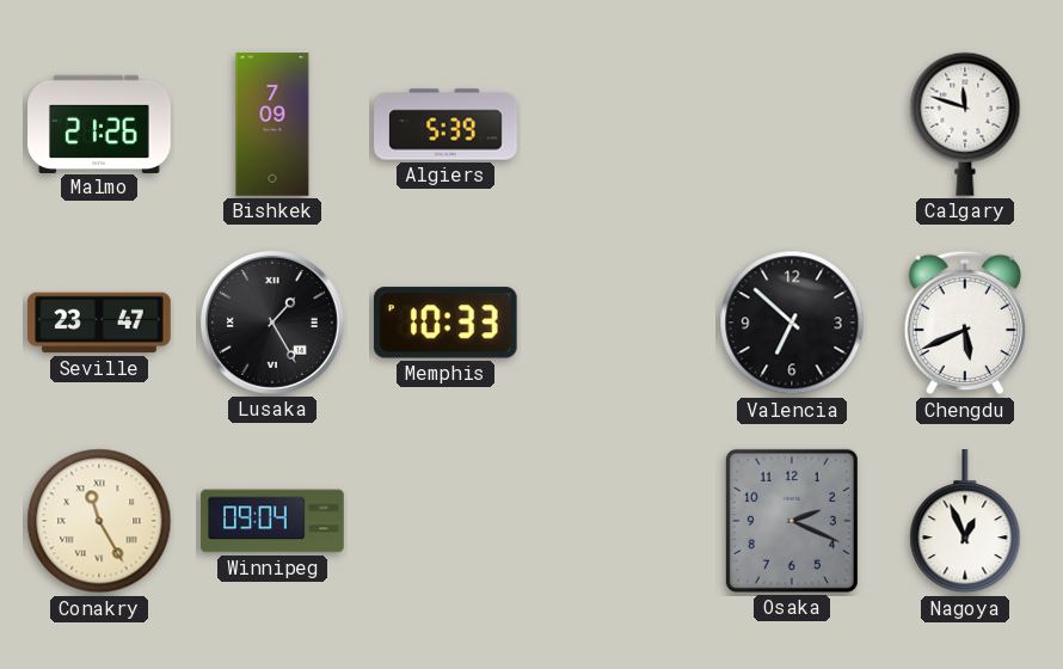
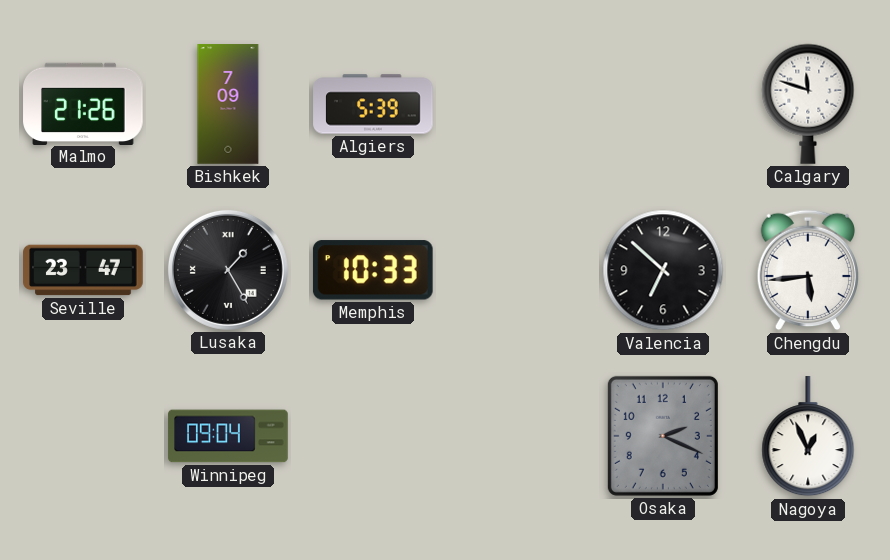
Chengdu: 5:41 -> 5:44 (807, 270)
Conakry: 11:25 -> none (99, 521)
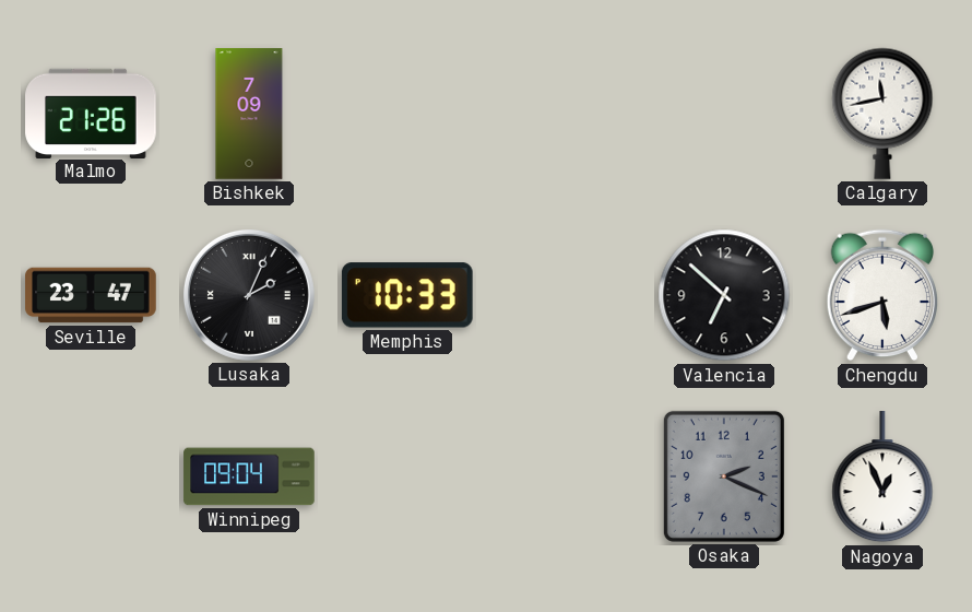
Algiers: 5:39 -> none (373, 104)
Calgary: 11:48 -> 11:43 (882, 114)
Lusaka: 1:25 -> 2:04 (249, 295)
Chengdu: 5:44 -> 5:42 (881, 295)
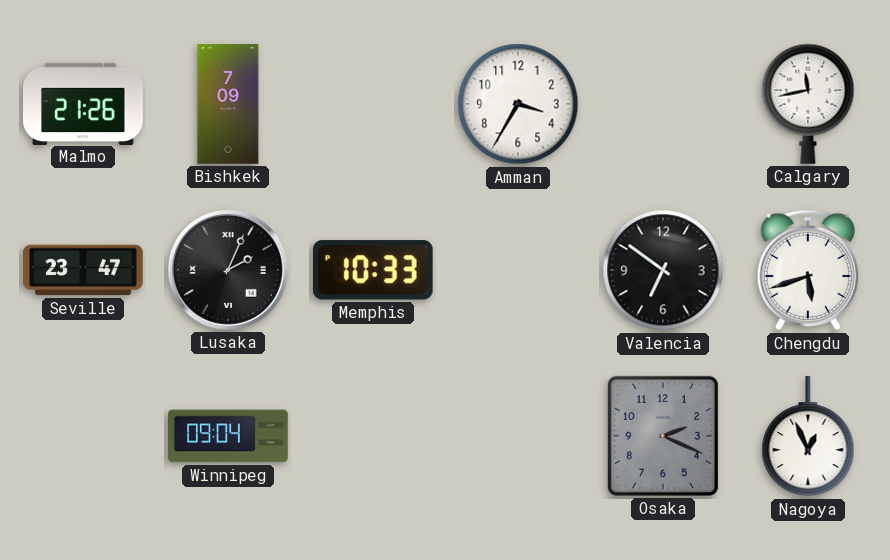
Amman: none -> 3:35 (518, 104)
Valencia: 6:52 -> 6:51 (663, 270)
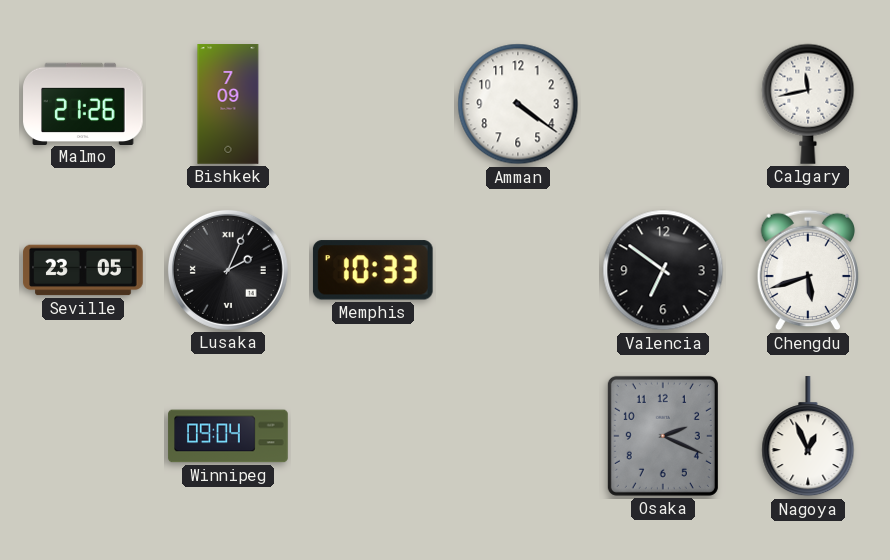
Amman: 3:35 -> 4:21 (518, 104)
Seville: 23:47 -> 23:05 (83, 270)
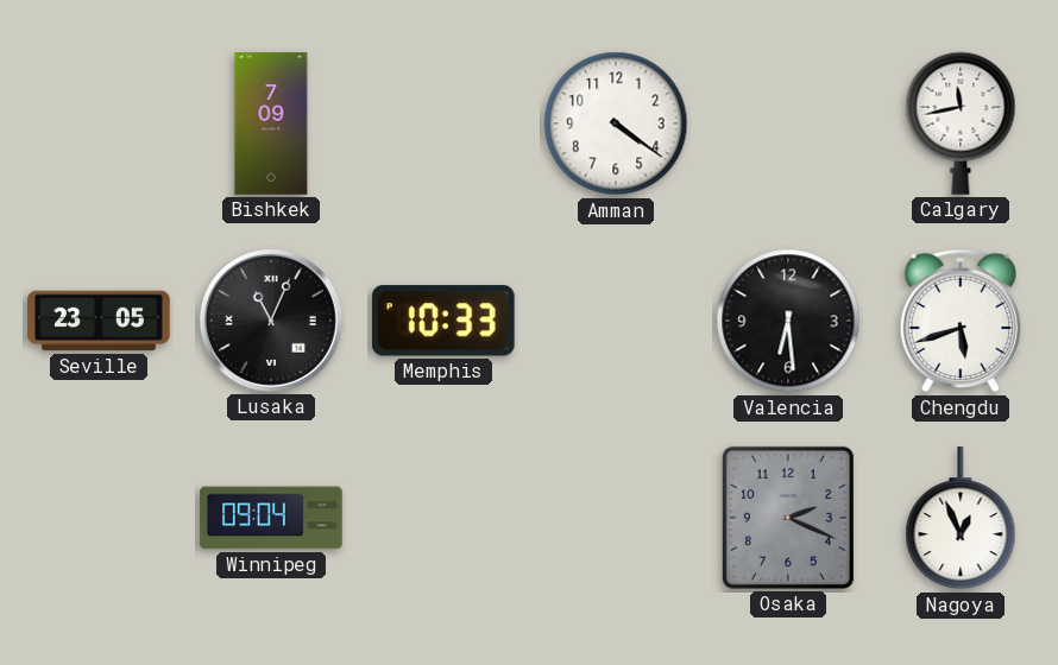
Malmo: 21:26 -> none (83, 103)
Lusaka: 2:04 -> 11:04 (271, 321)
Valencia: 6:51 -> 6:29 (788, 321)
